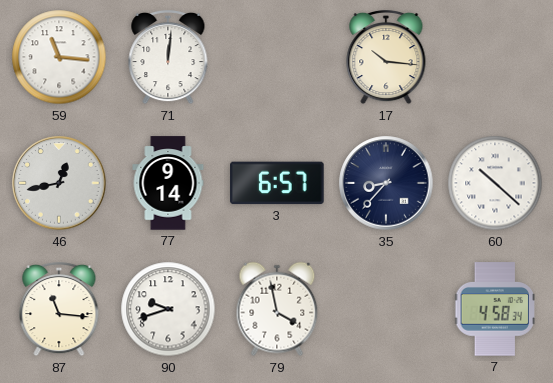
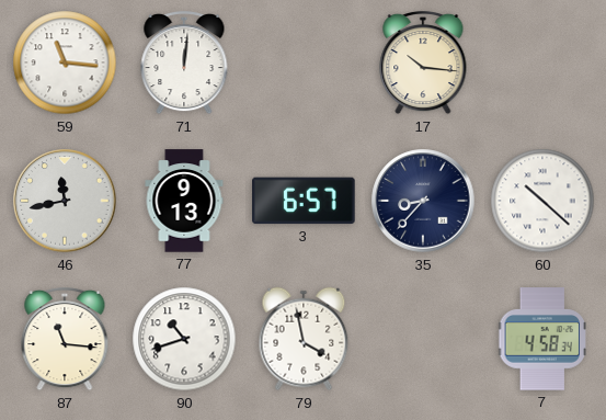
46: 12:43 -> 11:43 (65, 201)
77: 9:14 -> 9:13 (184, 201)
90: 9:42 -> 10:42 (184, 339)
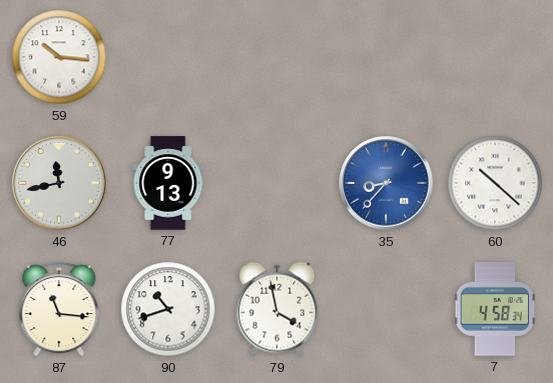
59: 11:16 -> 10:16 (59, 57)
71: 12:01 -> none (184, 63)
17: 10:16 -> none (423, 63)
3: 6:57 -> none (304, 201)
35 dial: navy -> blue (386, 183)
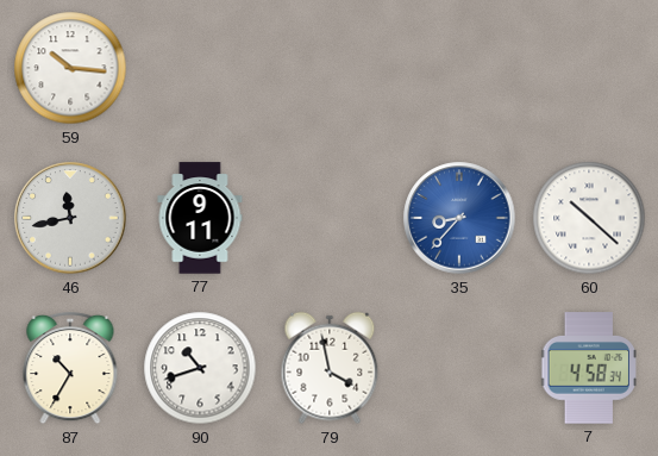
77: 9:13 -> 9:11 (200, 218)
87: 11:16 -> 10:35 (70, 368)
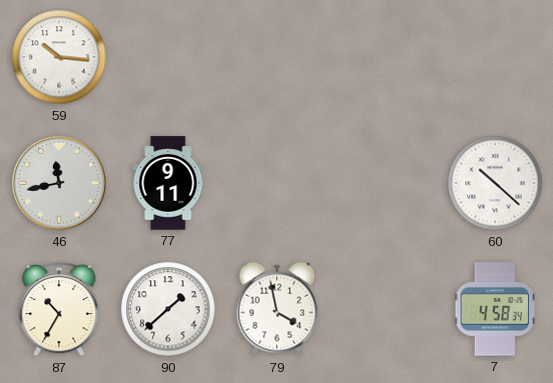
35: 8:37 -> none (459, 218)
90: 10:42 -> 1:38 (168, 309)
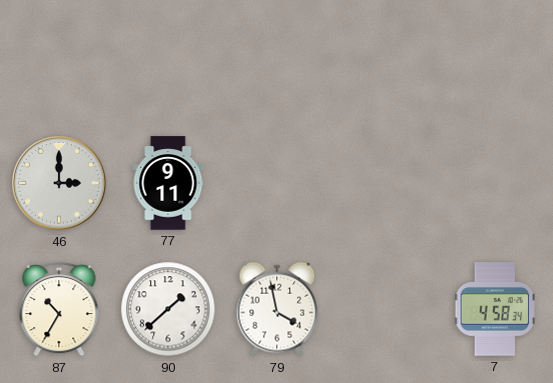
59: 10:16 -> none (59, 57)
46: 11:43 -> 3:00 (59, 183)
60: 10:22 -> none (495, 183)
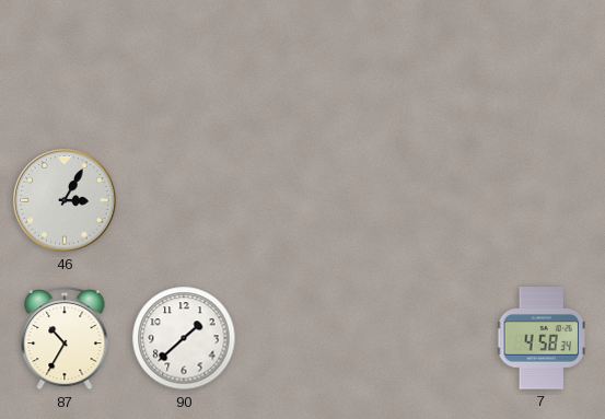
46: 3:00 -> 3:05 (65, 200)
77: 9:11 -> none (168, 183)
79: 3:58 -> none (277, 309)
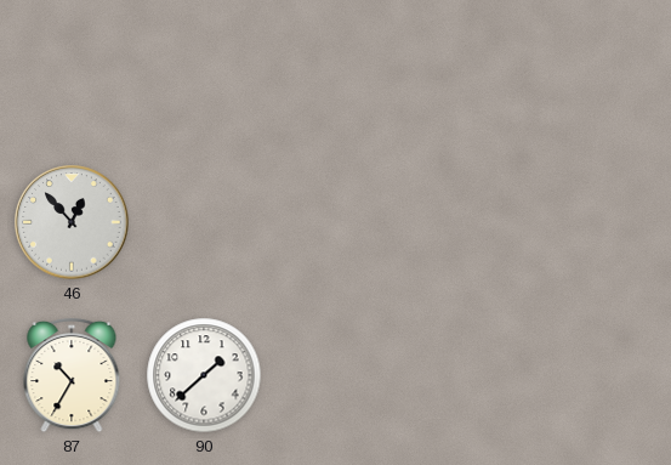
46: 3:05 -> 12:53 (72, 222)
7: 4:58 -> none (543, 338)
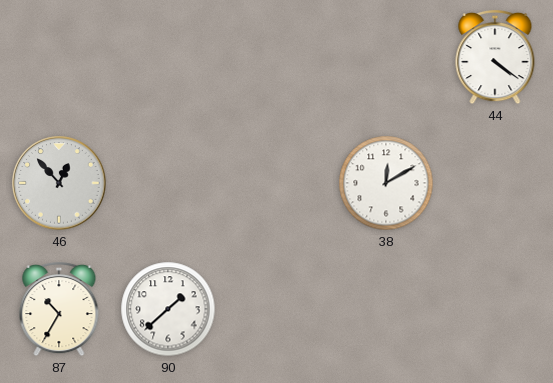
44: none -> 4:21 (495, 57)
38: none -> 12:10 (386, 183)
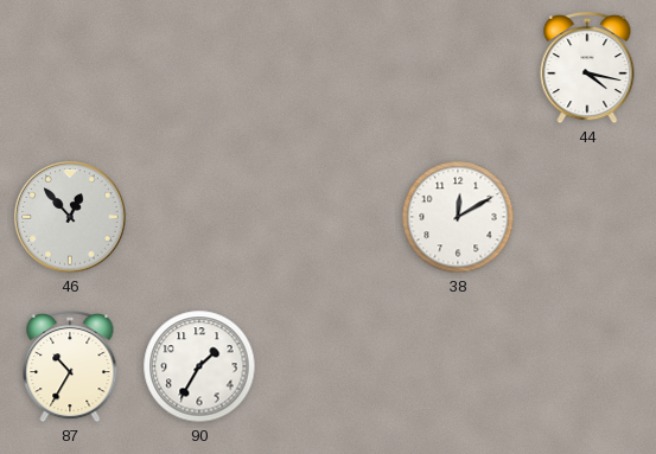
44: 4:21 -> 4:17 (587, 68)
90: 1:38 -> 1:35 (199, 366)
